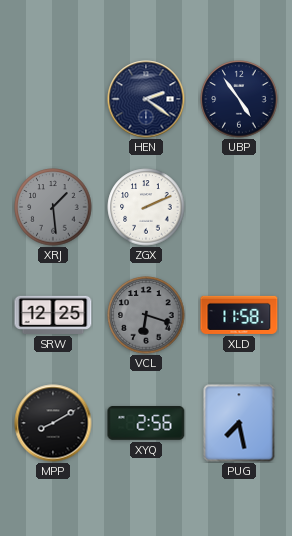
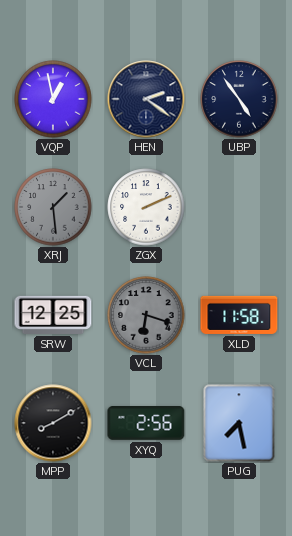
VQP: none -> 12:58 (53, 99)
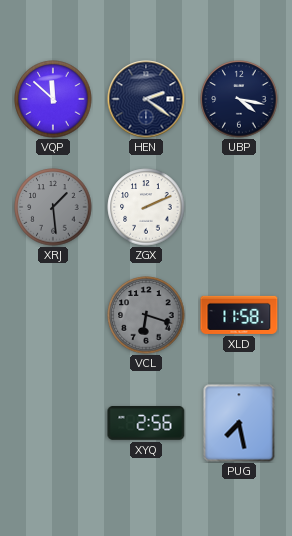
VQP: 12:58 -> 11:52 (53, 99)
UBP: 4:54 -> 4:17 (239, 99)
SRW: 12:25 -> none (53, 315)
MPP: 8:10 -> none (53, 423)
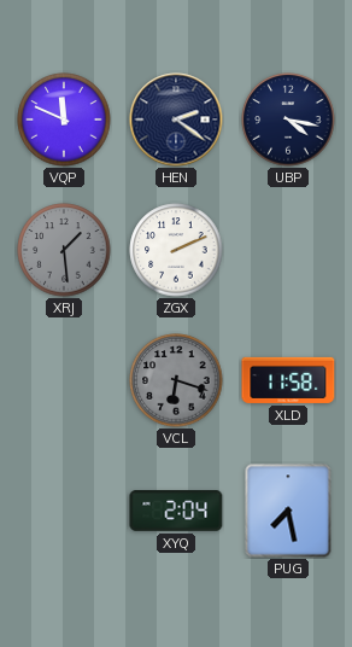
VQP: 11:52 -> 11:49 (64, 120)
XYQ: 2:56 -> 2:04 (176, 512)
